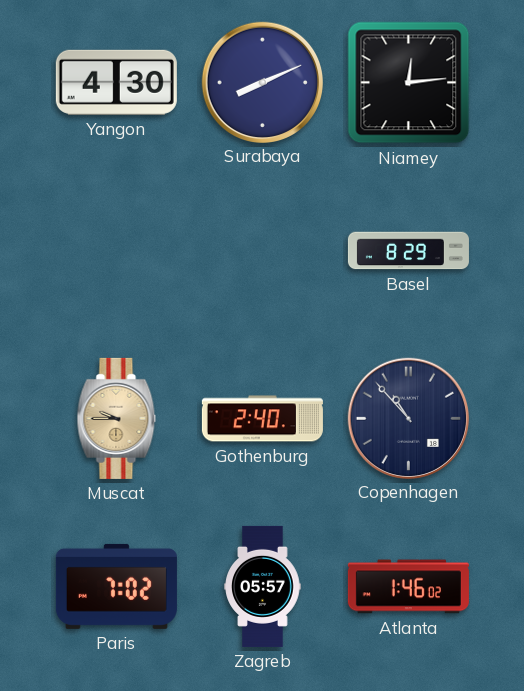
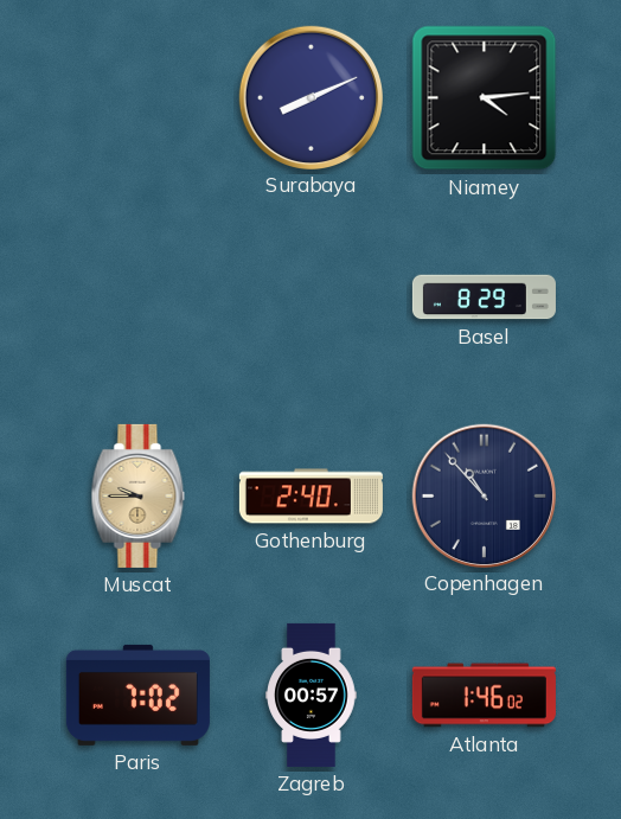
Yangon: 4:30 -> none (116, 82)
Niamey: 12:14 -> 4:14 (485, 98)
Zagreb: 05:57 -> 00:57 (312, 695)
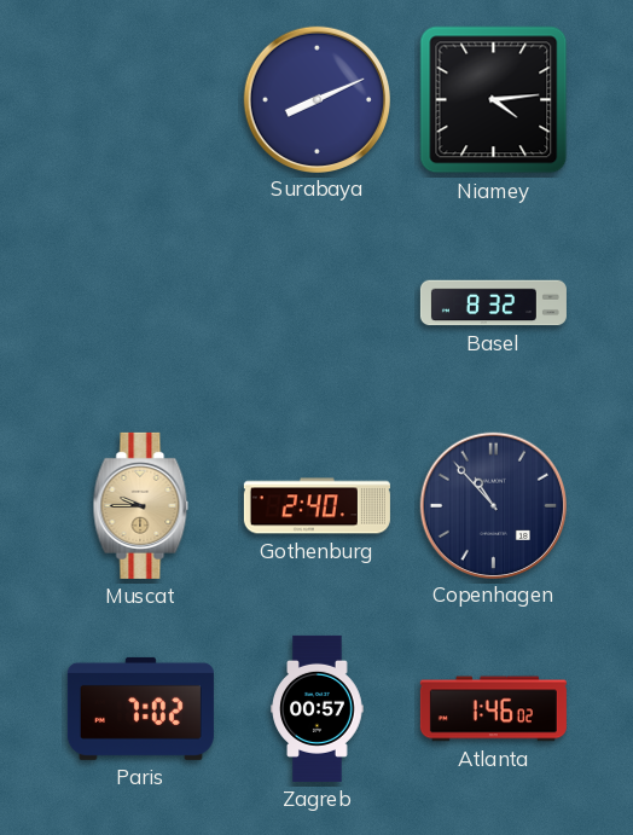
Basel: 8:29 -> 8:32 (493, 303)
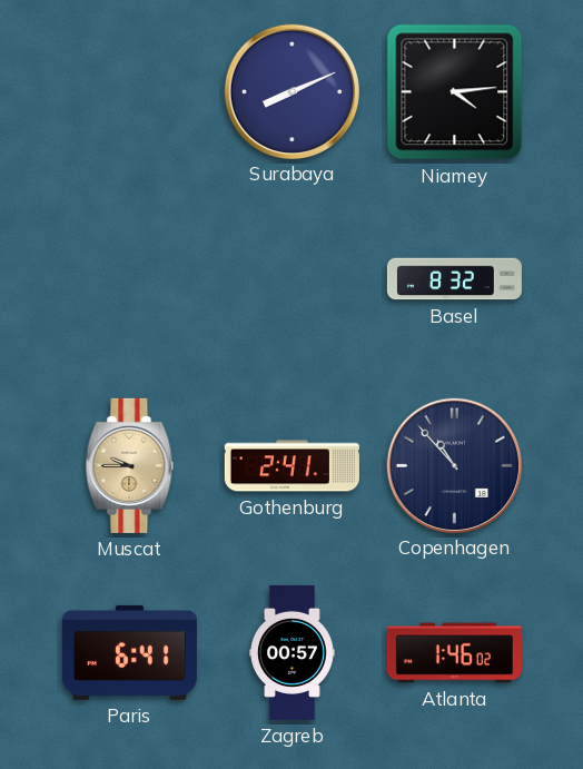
Gothenburg: 2:40 -> 2:41 (291, 466)
Paris: 7:02 -> 6:41 (129, 652)
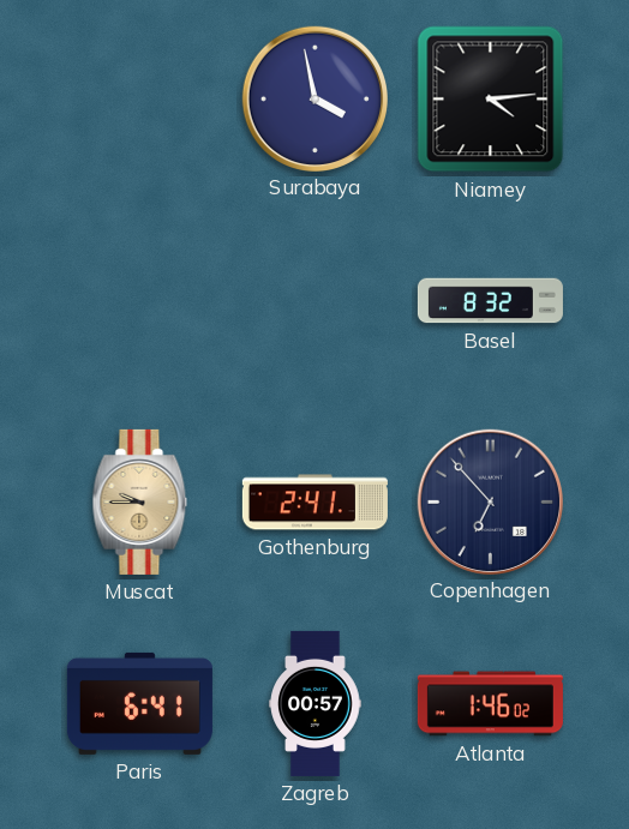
Surabaya: 8:11 -> 3:58 (314, 98)
Copenhagen: 10:53 -> 6:53 (490, 501)
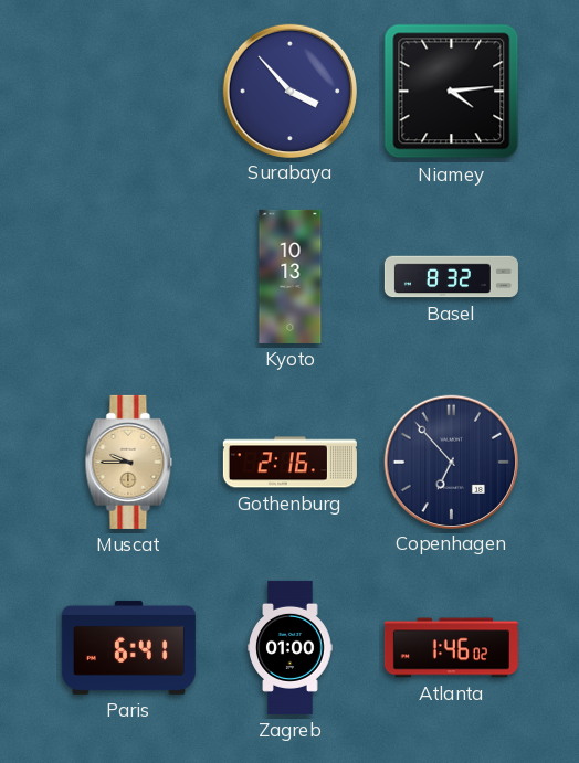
Surabaya: 3:58 -> 3:53 (289, 91)
Kyoto: none -> 10:13 (291, 276)
Gothenburg: 2:41 -> 2:16 (289, 463)
Zagreb: 00:57 -> 01:00 (291, 647)
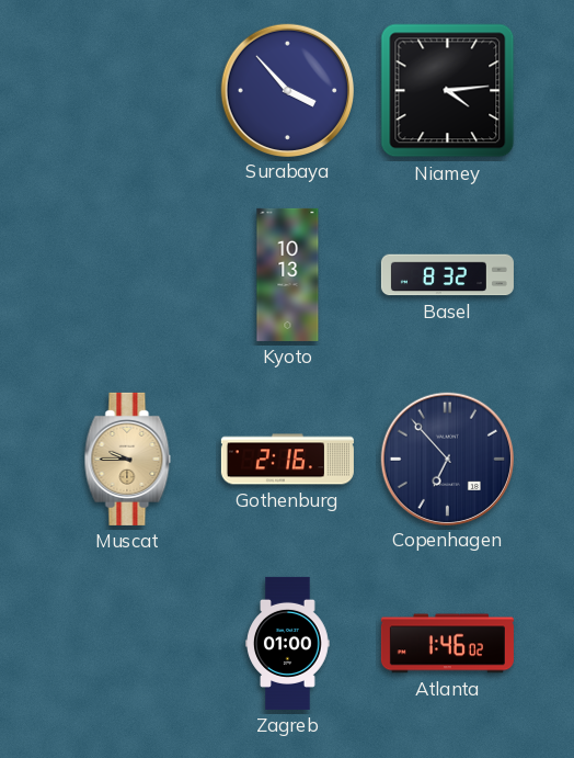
Paris: 6:41 -> none (128, 647)
